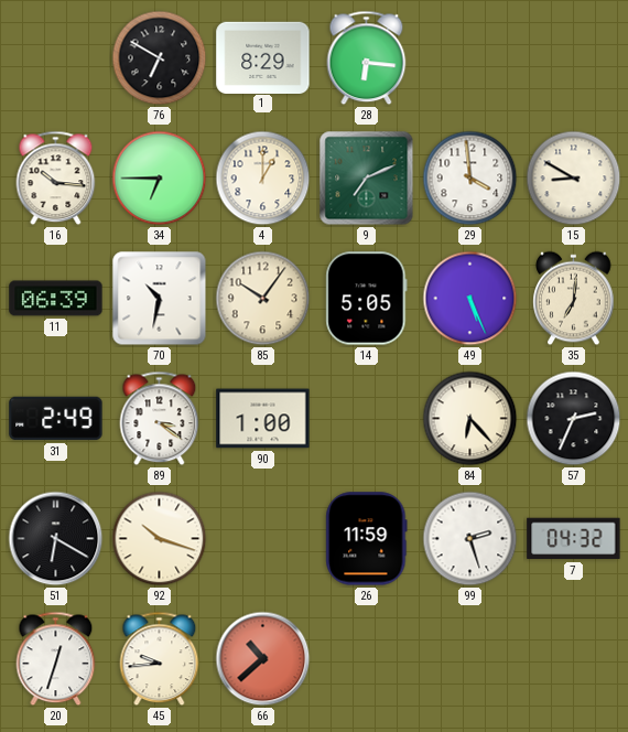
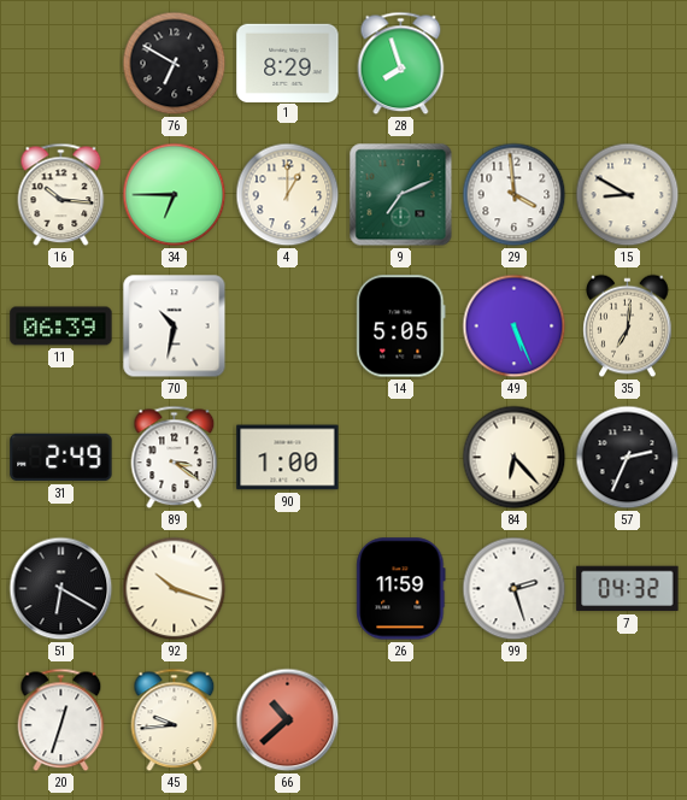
28: 6:16 -> 7:57 (401, 64)
85: 10:06 -> none (263, 299)
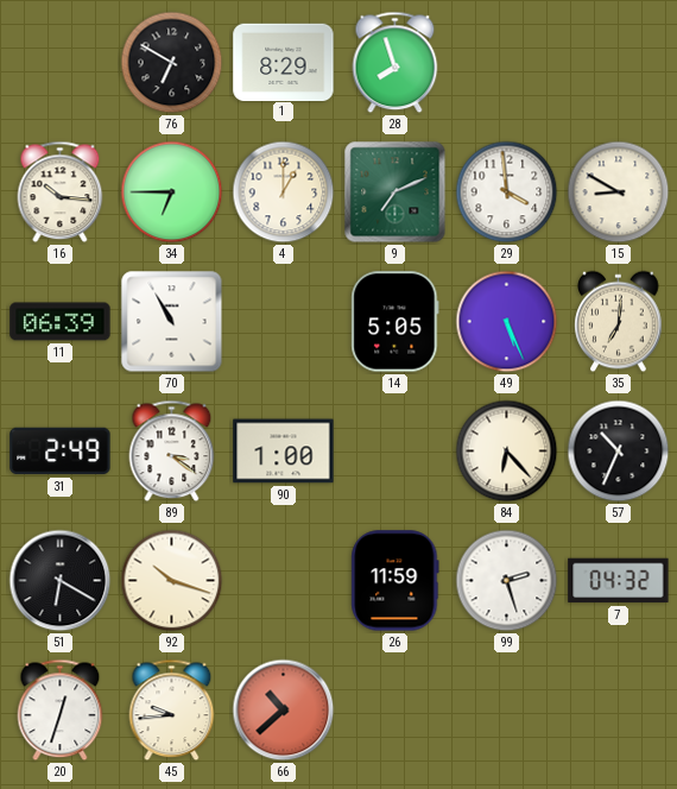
70: 10:32 -> 10:55 (172, 322)
57: 2:34 -> 10:34 (619, 452)
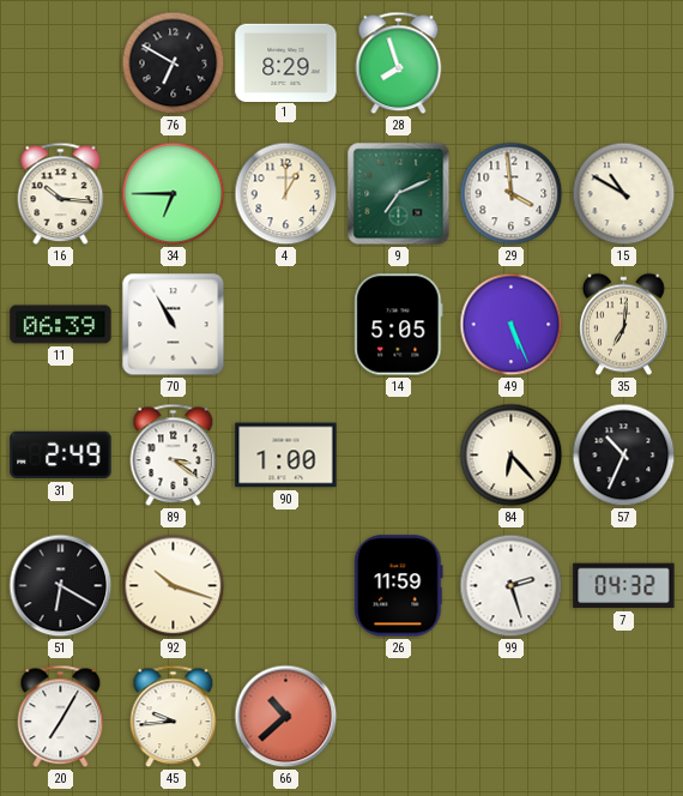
15: 8:50 -> 10:50 (624, 194)
20: 12:33 -> 7:05 (61, 717)
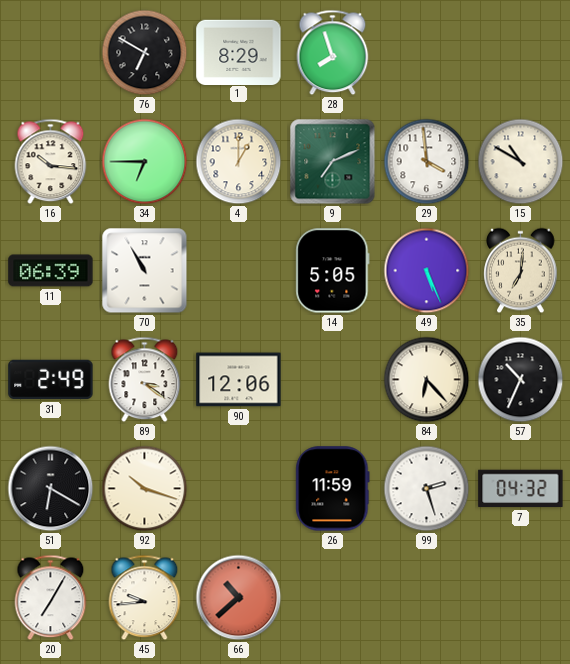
90: 1:00 -> 12:06 (239, 380)
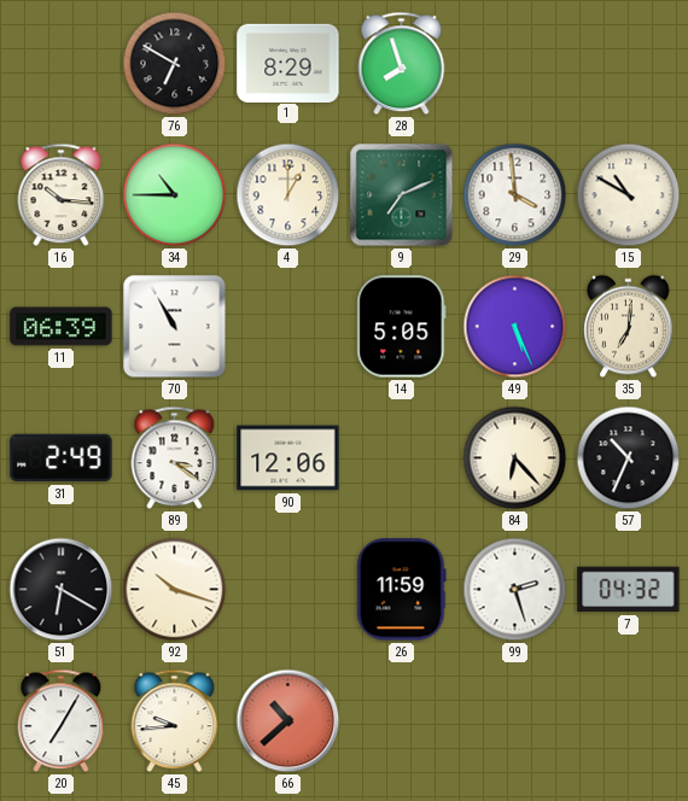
34: 6:45 -> 10:45 (175, 195)
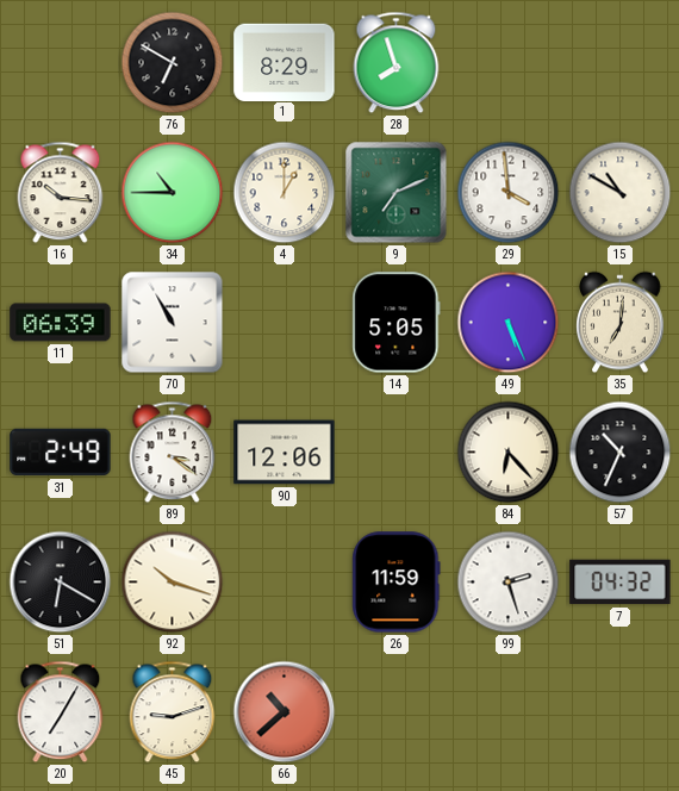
45: 9:44 -> 9:12 (173, 712)
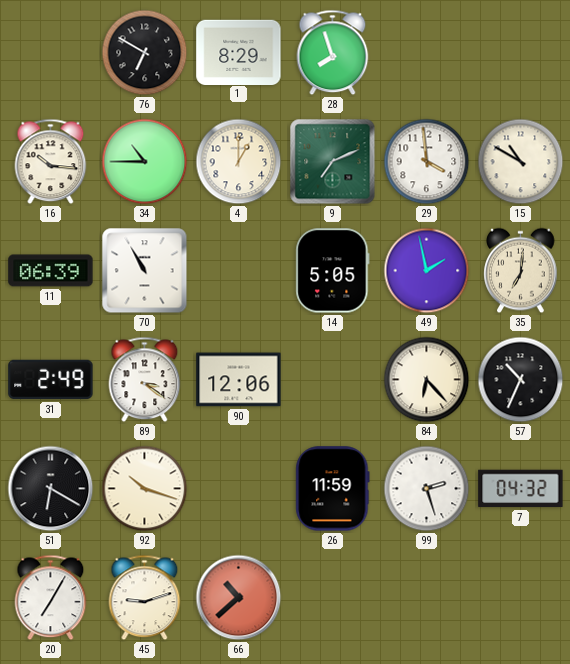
49: 5:26 -> 1:58 (427, 271)
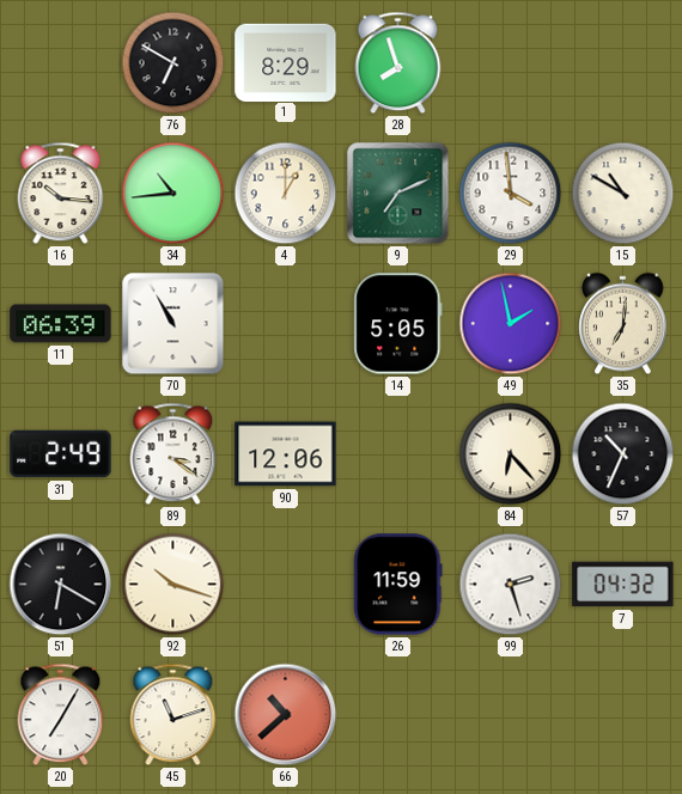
34: 10:45 -> 10:44 (173, 194)
45: 9:12 -> 11:12 (173, 715)
